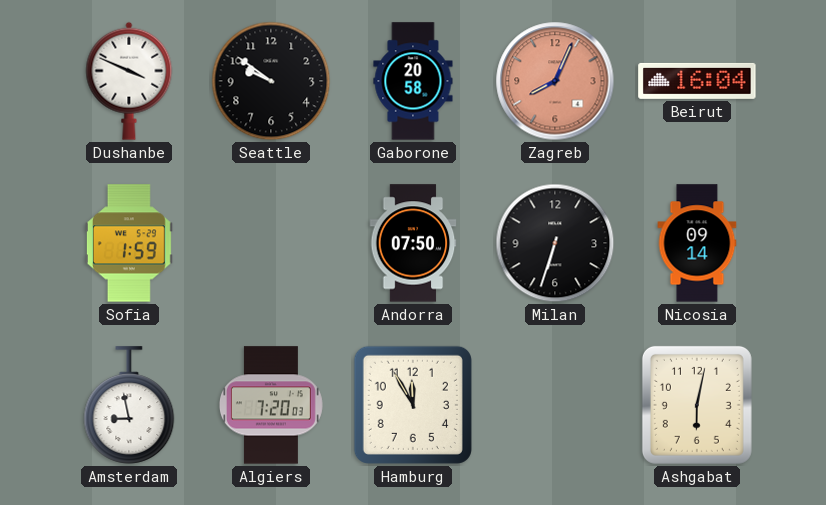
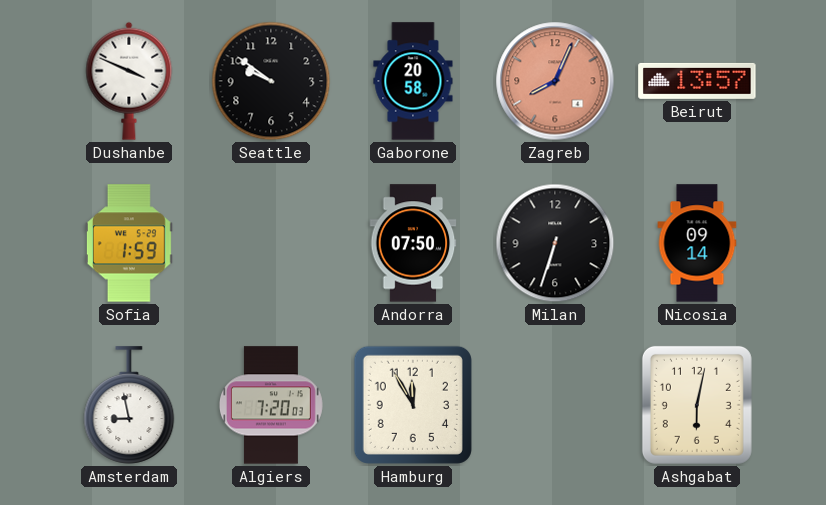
Beirut: 16:04 -> 13:57 (697, 81)
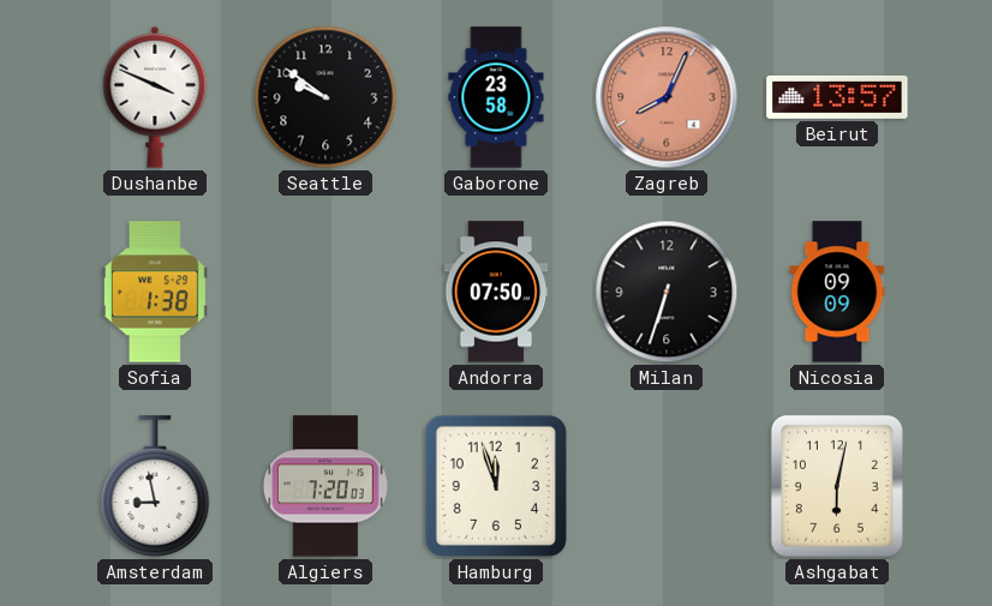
Gaborone: 20:58 -> 23:58 (496, 97)
Sofia: 1:59 -> 1:38 (155, 292)
Nicosia: 09:14 -> 09:09 (837, 292)
Hamburg: 11:55 -> 11:57 (496, 486)
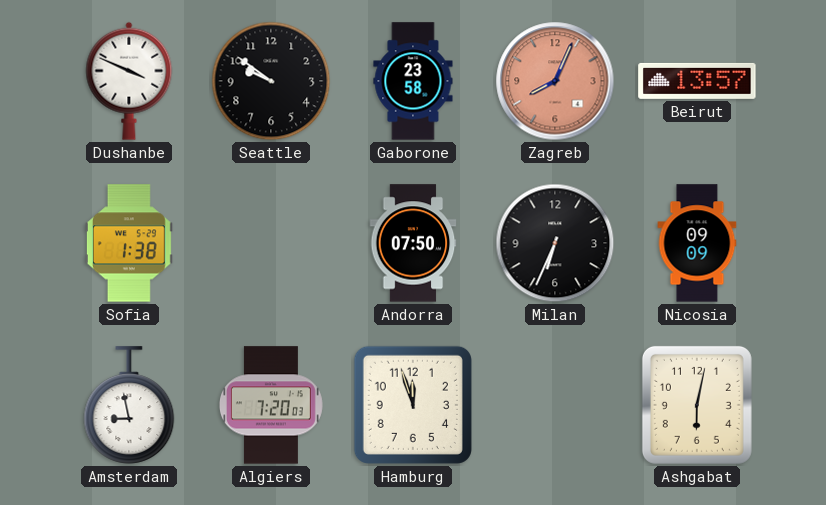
Milan: 6:33 -> 6:34 (555, 243)
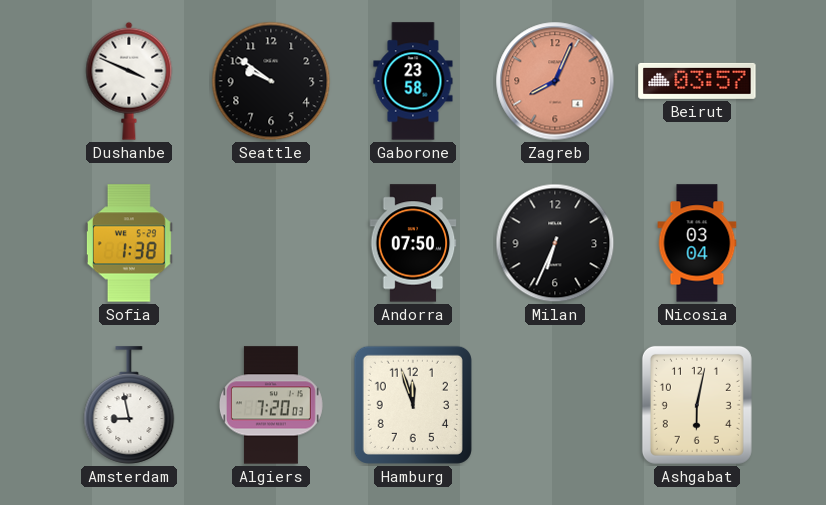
Beirut: 13:57 -> 03:57 (697, 81)
Nicosia: 09:09 -> 03:04 (697, 243)
